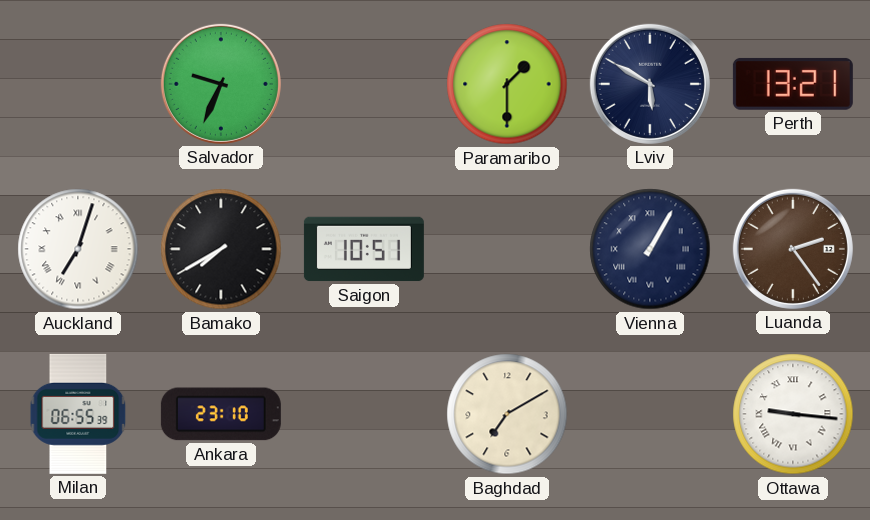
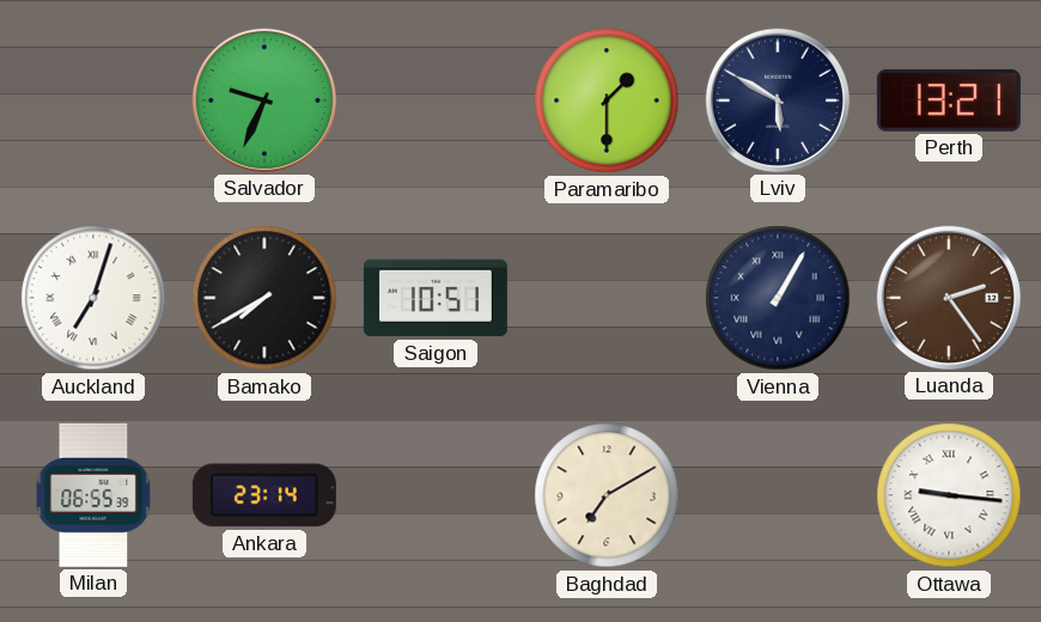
Ankara: 23:10 -> 23:14 (264, 495)
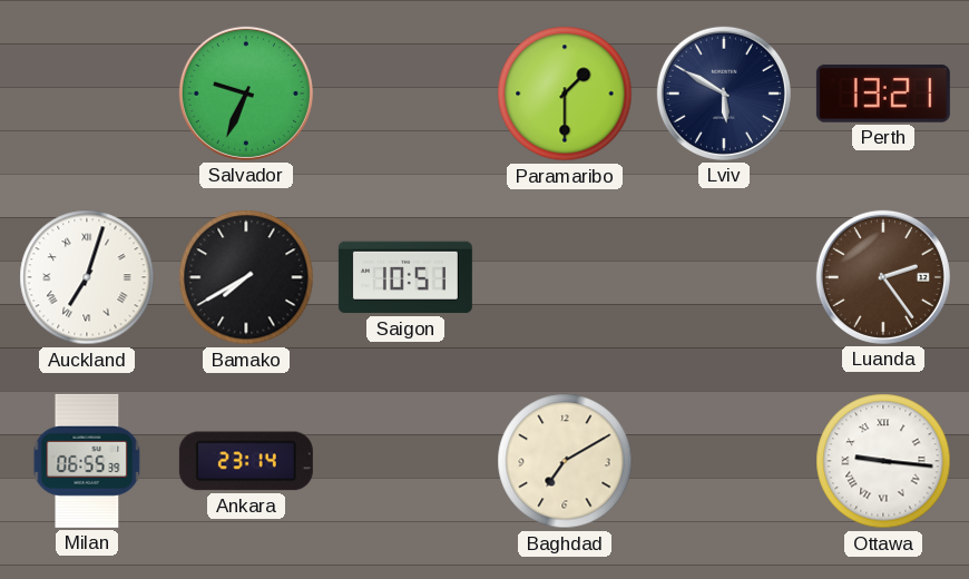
Vienna: 1:05 -> none (778, 298)
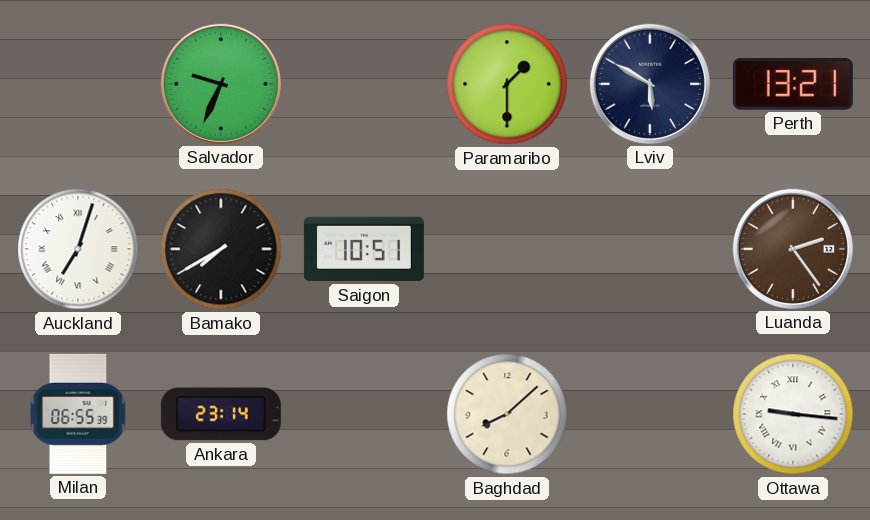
Baghdad: 7:10 -> 8:08 (507, 414)
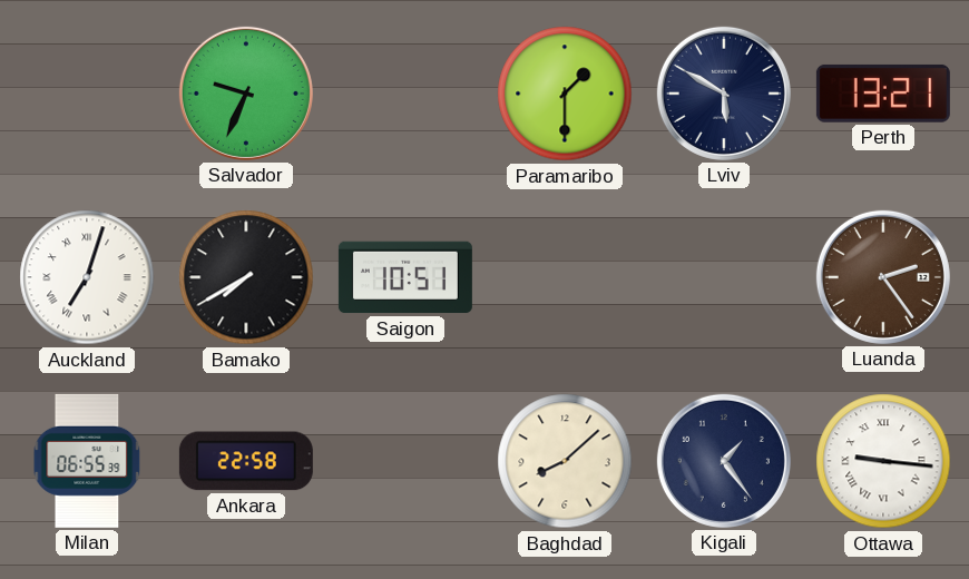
Ankara: 23:14 -> 22:58 (246, 461)
Kigali: none -> 1:24 (724, 461)
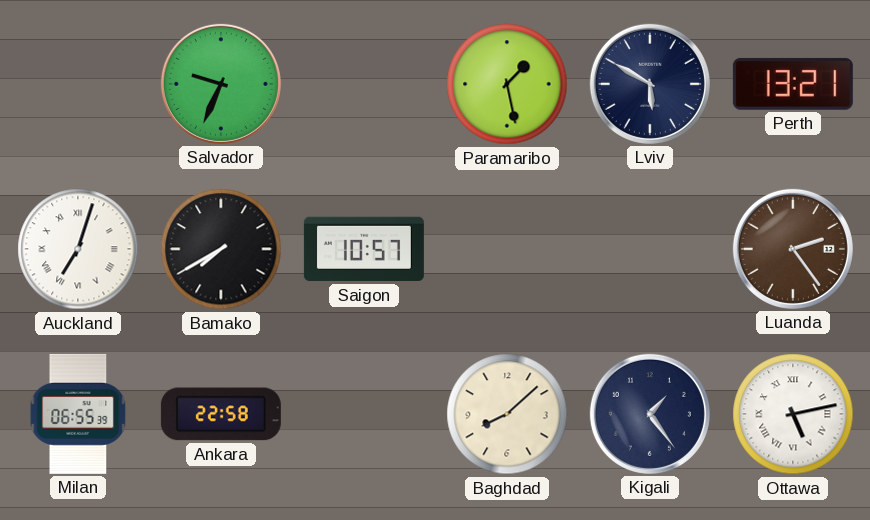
Paramaribo: 1:30 -> 1:28 (507, 84)
Saigon: 10:51 -> 10:57 (364, 249)
Ottawa: 9:16 -> 5:13 (793, 414)
